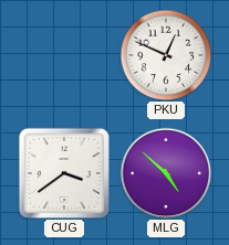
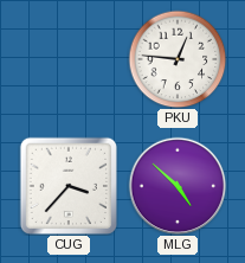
PKU: 12:49 -> 12:46 (178, 59)
CUG: 3:39 -> 3:37 (67, 185)
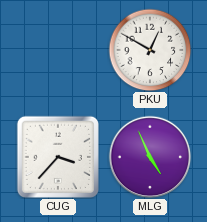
PKU: 12:46 -> 12:50 (150, 50)
MLG: 4:52 -> 4:56 (150, 157)
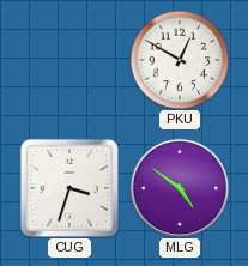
CUG: 3:37 -> 3:33 (68, 187)
MLG: 4:56 -> 4:51 (180, 188)
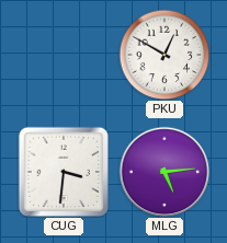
CUG: 3:33 -> 3:31 (63, 171)
MLG: 4:51 -> 5:14 (164, 172)
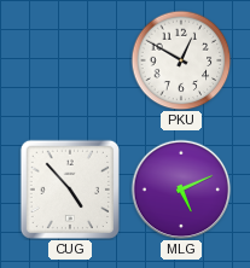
CUG: 3:31 -> 4:53 (69, 188)
MLG: 5:14 -> 5:11 (181, 190)
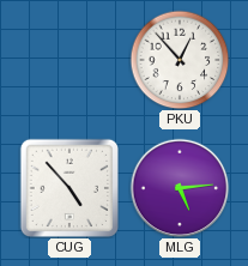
PKU: 12:50 -> 12:53 (180, 60)
MLG: 5:11 -> 5:14 (180, 188)
